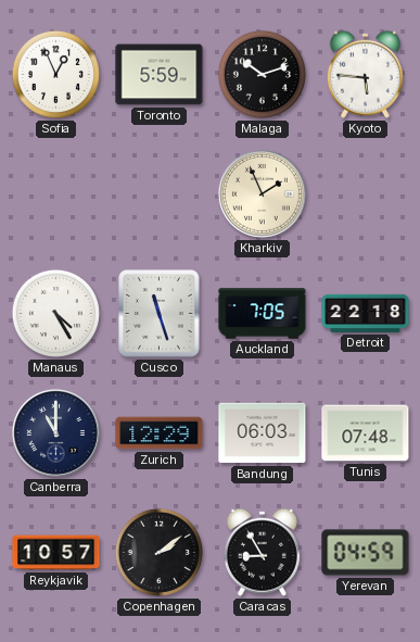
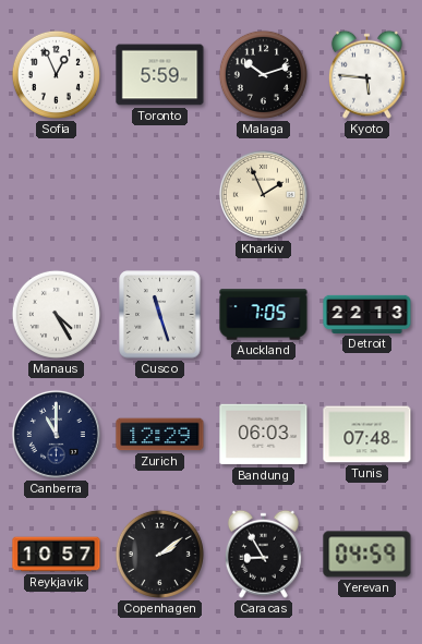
Detroit: 22:18 -> 22:13 (367, 314)
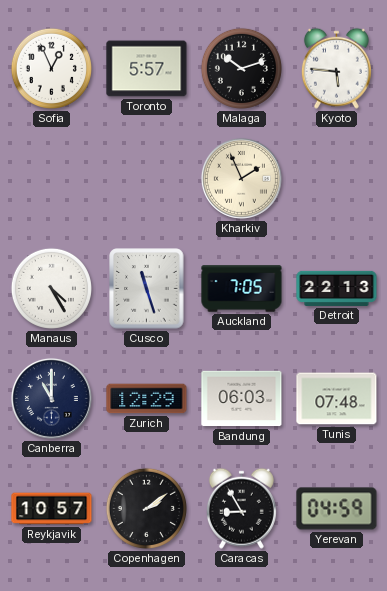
Toronto: 5:59 -> 5:57 (147, 69)
